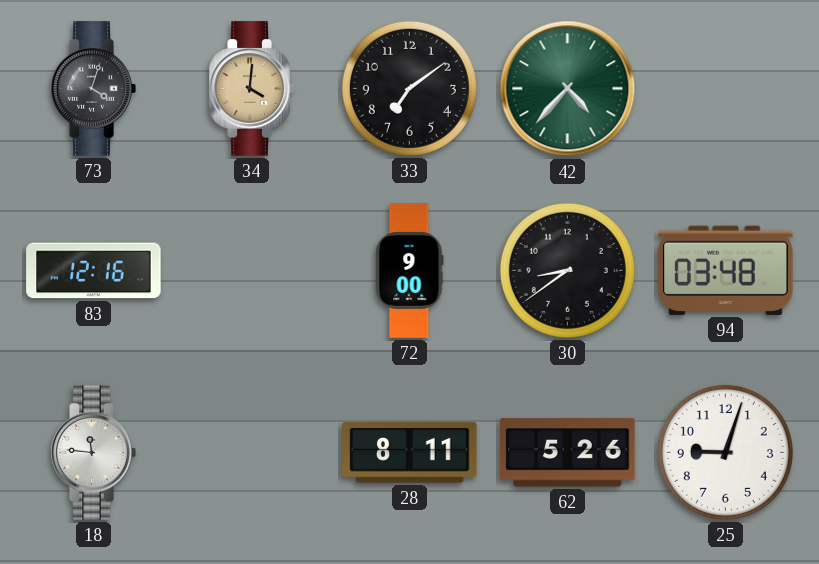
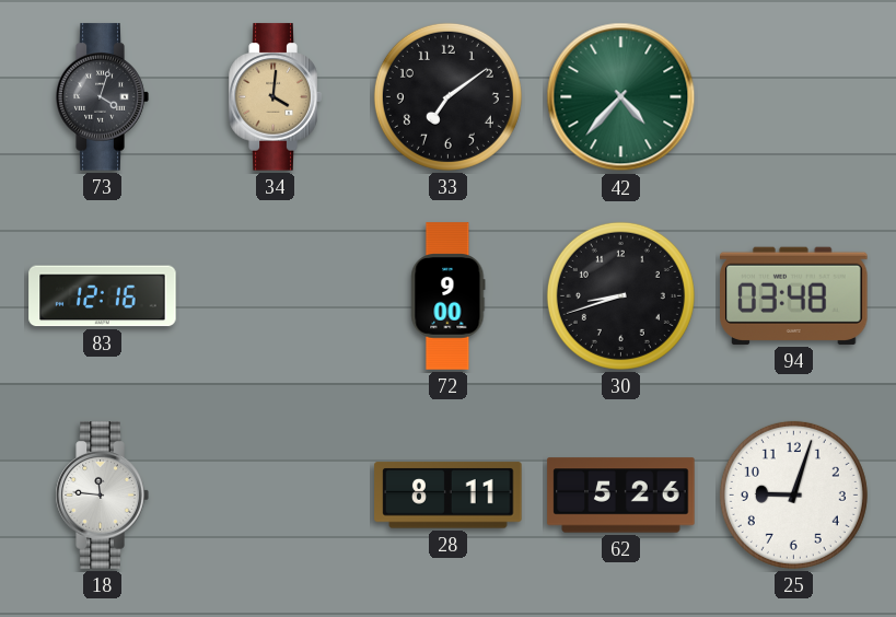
30: 8:39 -> 8:42 (620, 295)
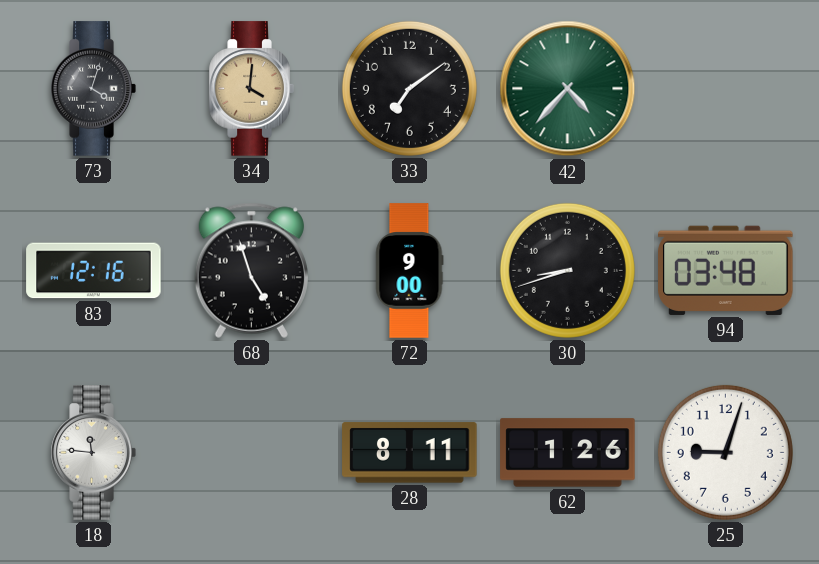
68: none -> 4:57 (251, 270)
62: 5:26 -> 1:26 (568, 453)
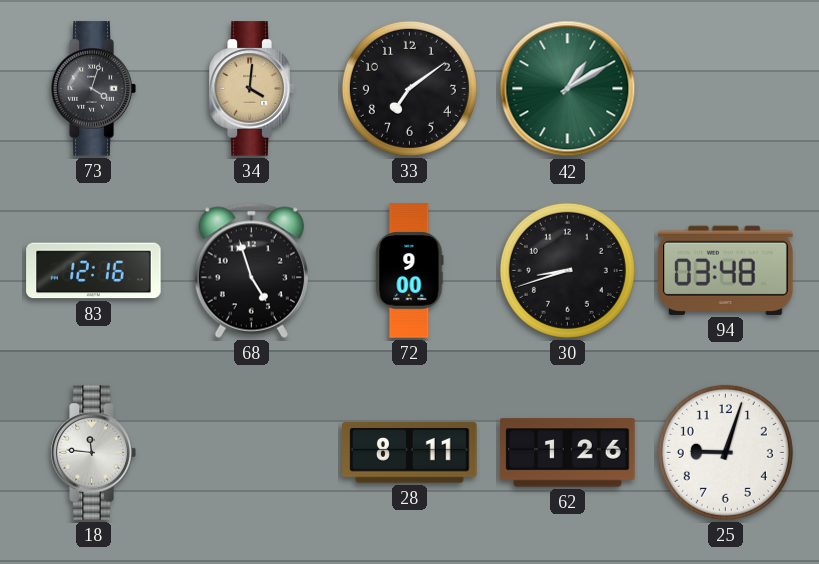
42: 4:37 -> 1:10 (568, 89)
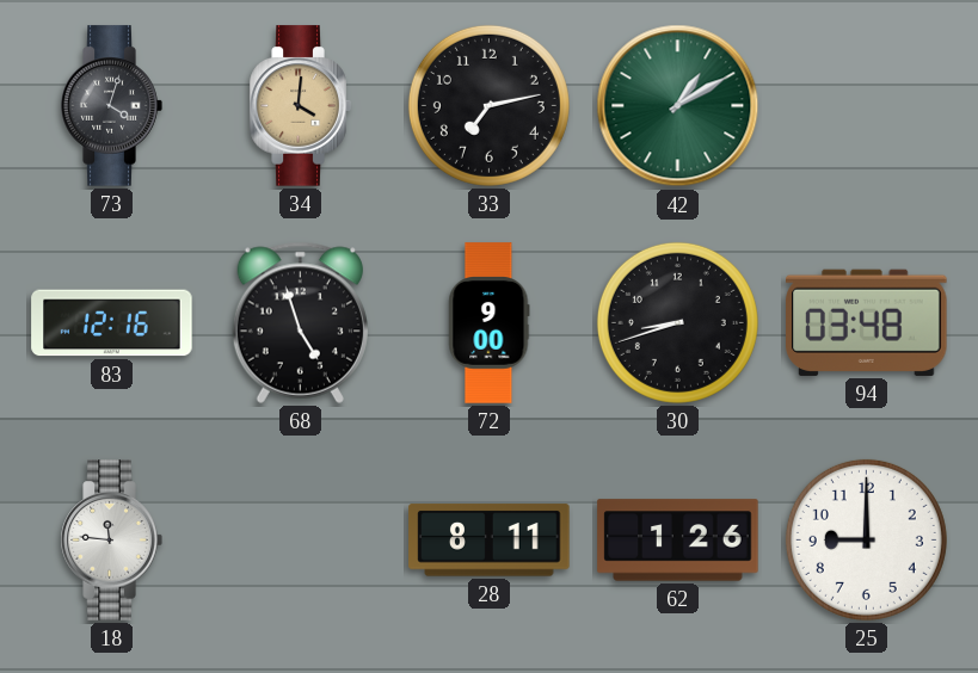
33: 7:09 -> 7:13 (488, 105)
25: 9:03 -> 9:00 (866, 539)
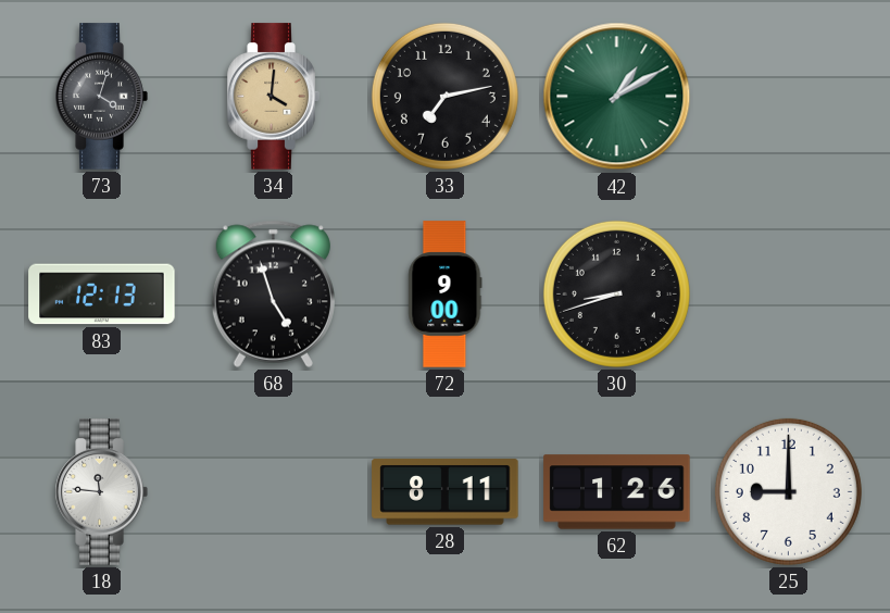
83: 12:16 -> 12:13 (102, 295)
94: 03:48 -> none (867, 322)
